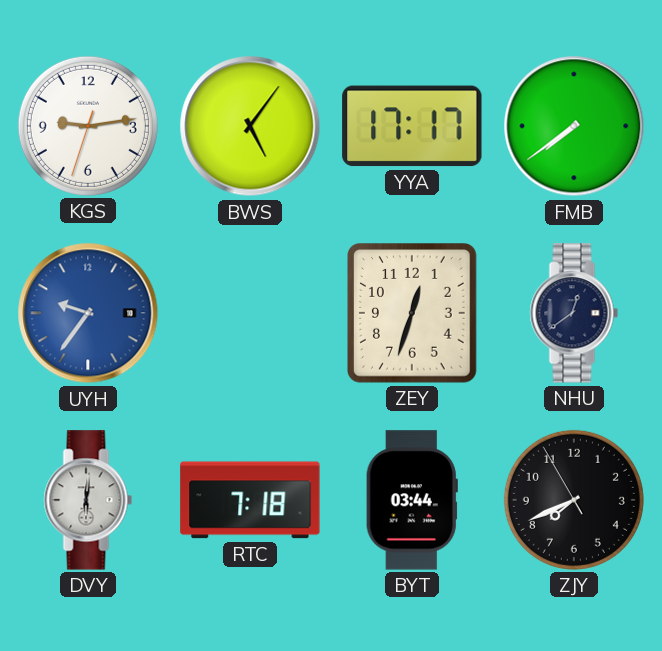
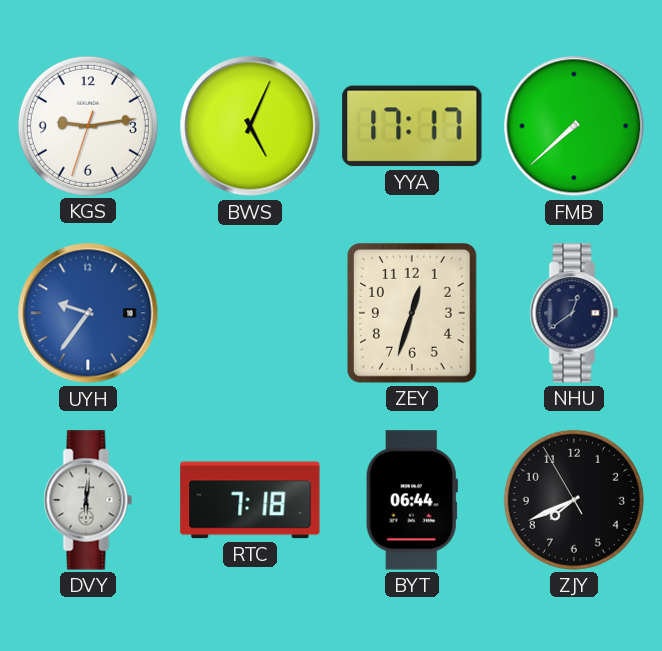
BWS: 5:06 -> 5:04 (250, 126)
FMB: 7:39 -> 7:38 (574, 126)
BYT: 03:44 -> 06:44 (412, 500)
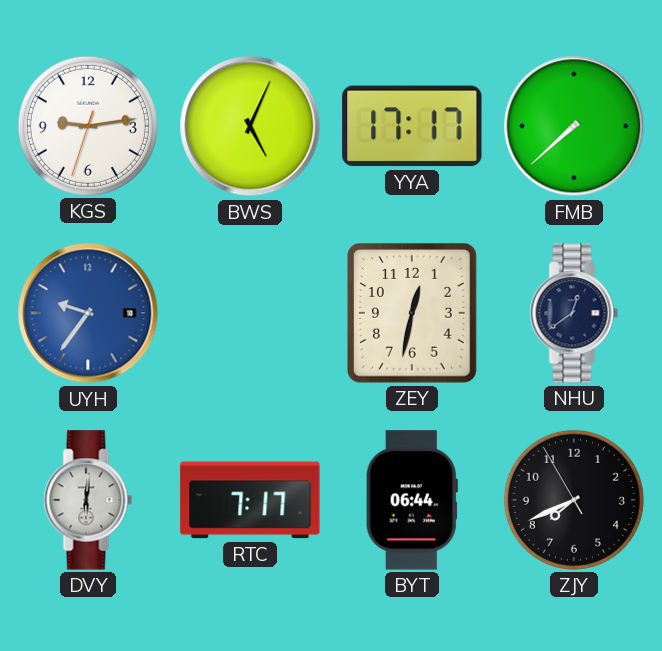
ZEY: 12:33 -> 12:32 (413, 314)
RTC: 7:18 -> 7:17 (250, 500)
